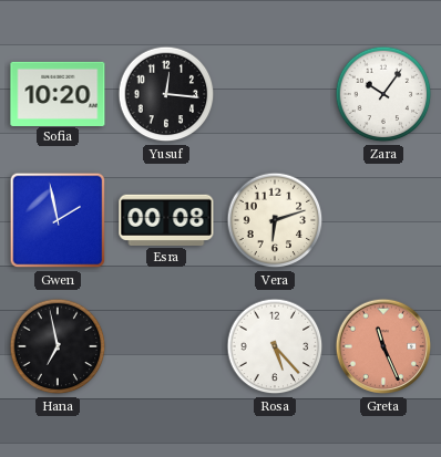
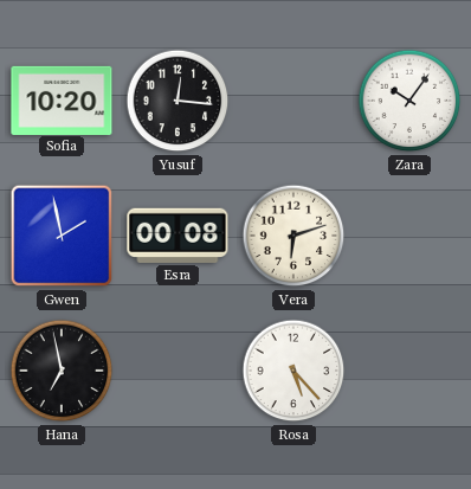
Greta: 11:26 -> none (383, 346)
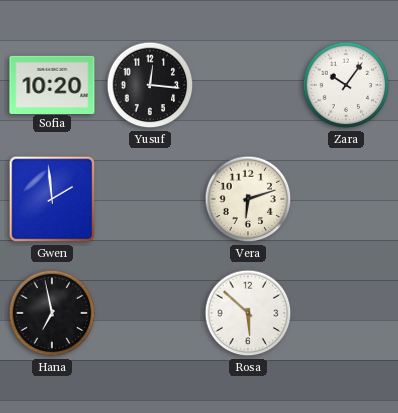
Gwen: 1:58 -> 1:59 (52, 199)
Esra: 00:08 -> none (178, 236)
Rosa: 5:23 -> 5:52 (248, 313)
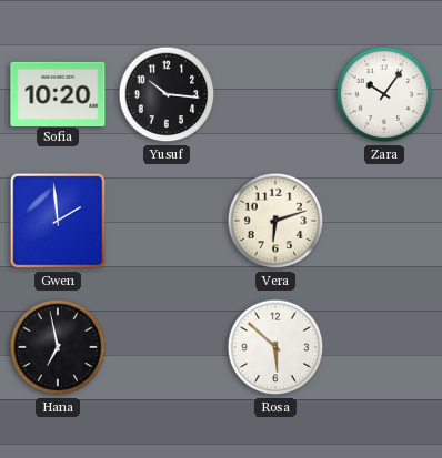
Yusuf: 12:16 -> 10:16 (167, 94)
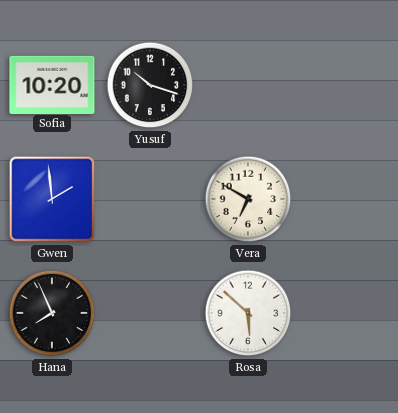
Yusuf: 10:16 -> 10:18 (150, 85)
Zara: 10:06 -> none (384, 94)
Vera: 6:12 -> 6:50 (248, 199)
Hana: 6:58 -> 7:56 (52, 313)
